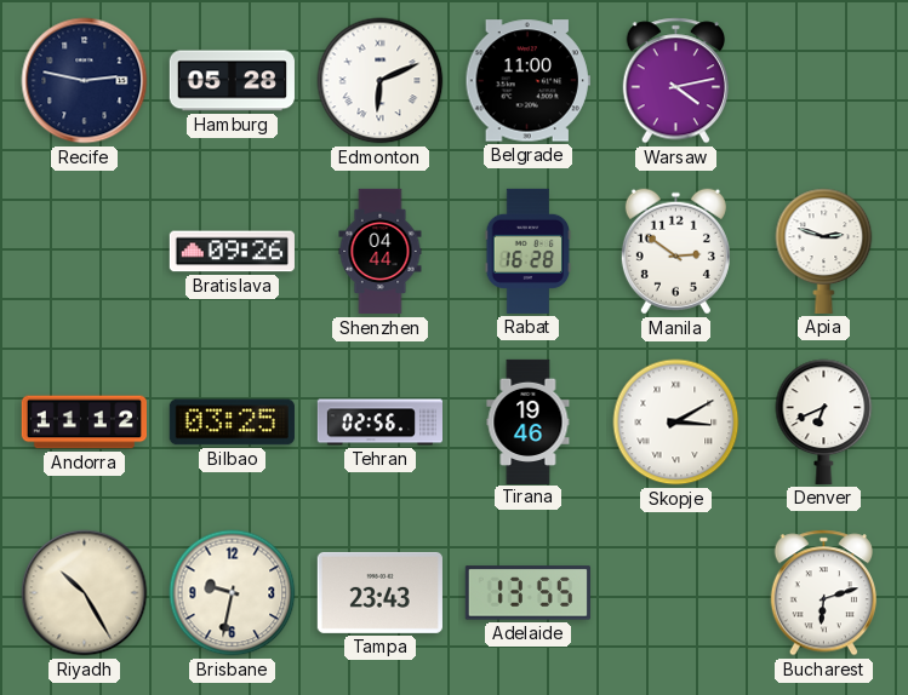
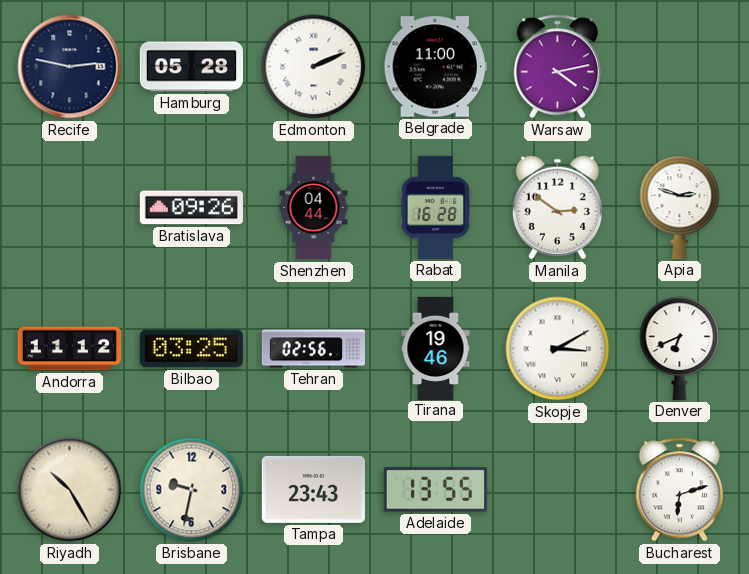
Edmonton: 6:11 -> 2:11 (314, 67)
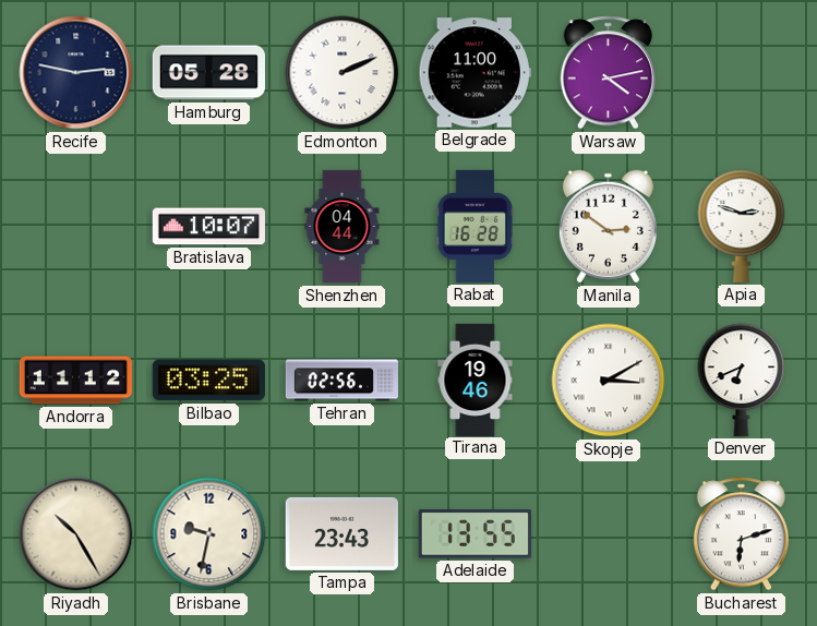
Bratislava: 09:26 -> 10:07 (208, 227)
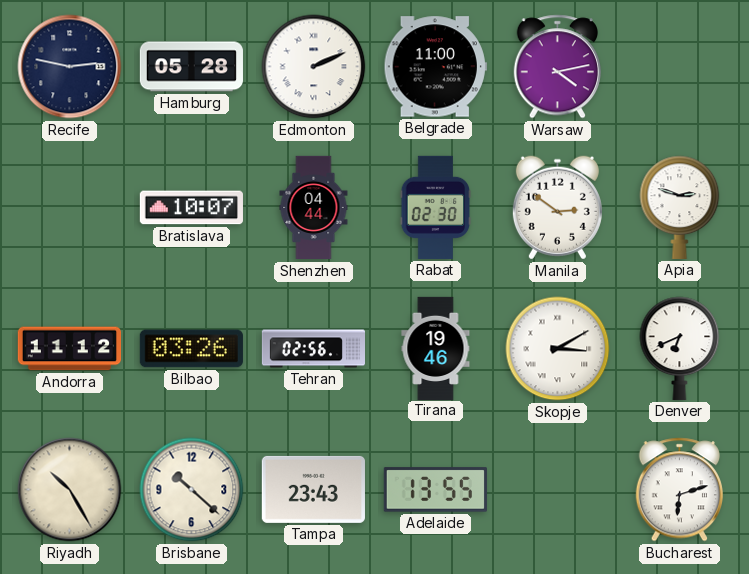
Rabat: 16:28 -> 02:30 (436, 207)
Bilbao: 03:25 -> 03:26 (191, 349)
Brisbane: 9:32 -> 10:22 (192, 490)
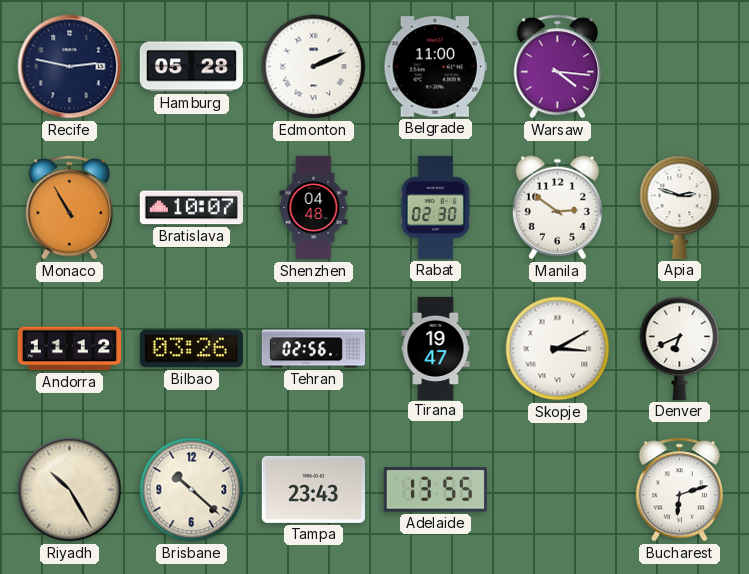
Warsaw: 4:13 -> 4:16 (557, 67)
Monaco: none -> 10:55 (69, 208)
Shenzhen: 04:44 -> 04:48 (314, 208)
Tirana: 19:46 -> 19:47 (436, 348)
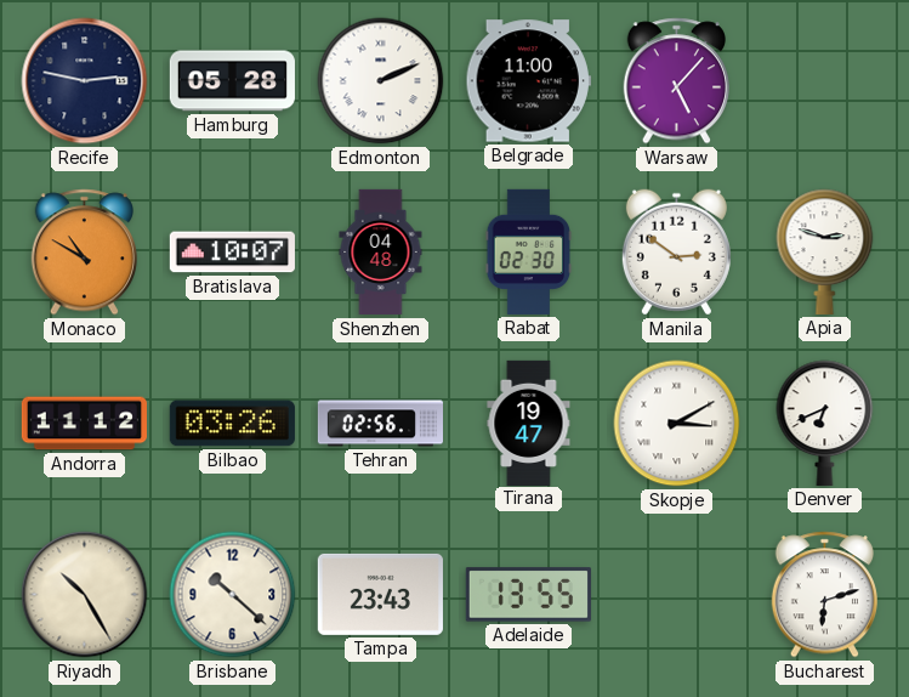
Warsaw: 4:16 -> 5:07 (676, 81)
Monaco: 10:55 -> 10:50 (84, 253)
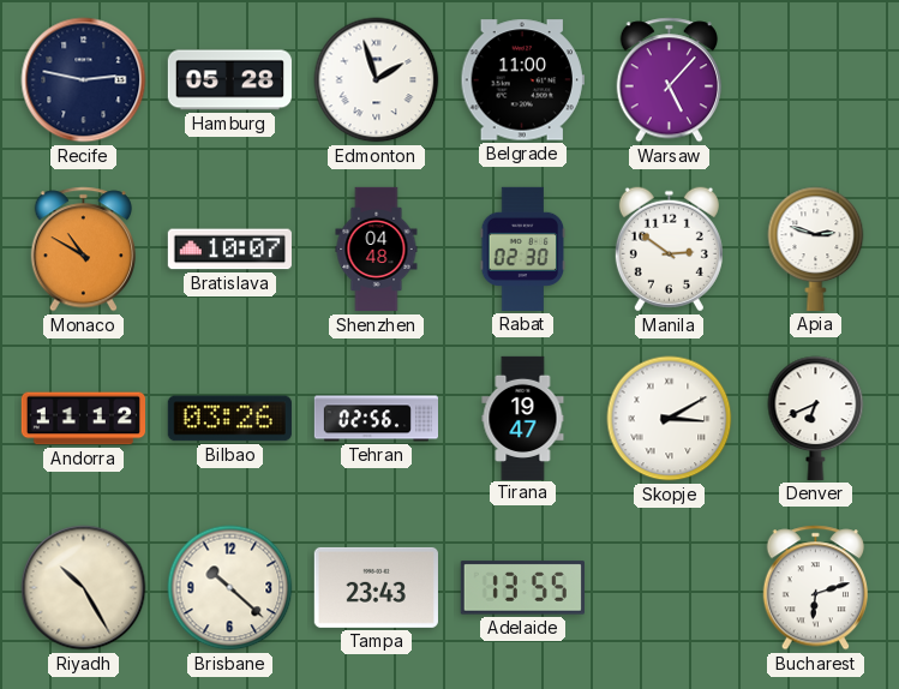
Edmonton: 2:11 -> 1:57 (377, 80)
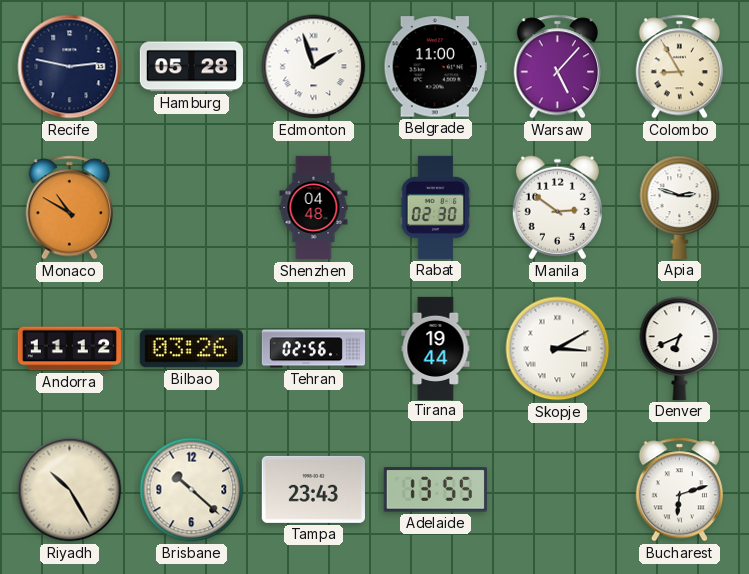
Colombo: none -> 8:55 (679, 67)
Bratislava: 10:07 -> none (229, 250)
Tirana: 19:47 -> 19:44 (436, 348)
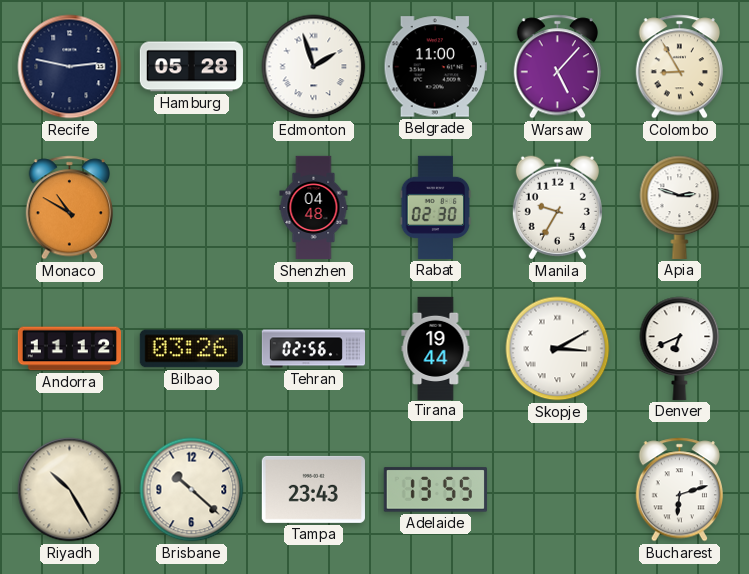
Manila: 2:51 -> 9:35 (557, 208)
